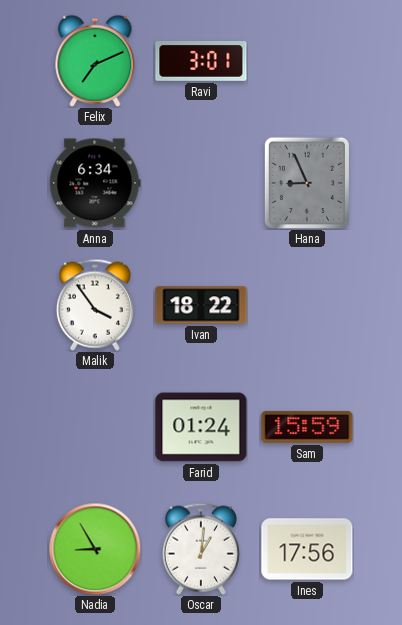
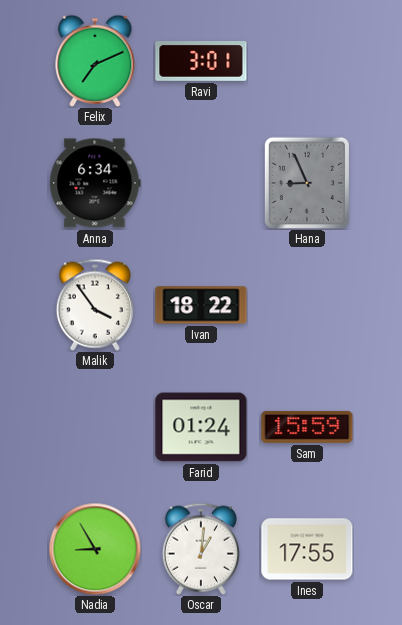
Ines: 17:56 -> 17:55 (307, 549)
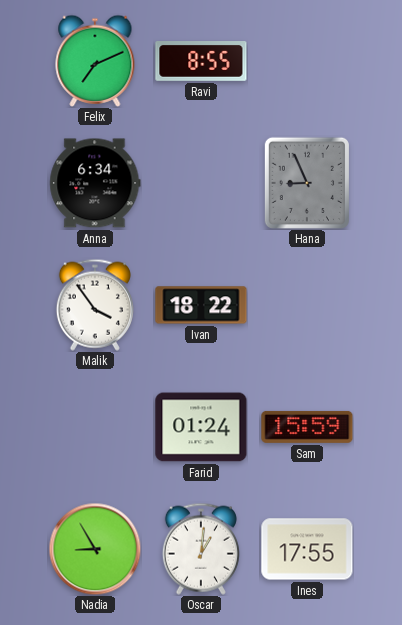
Ravi: 3:01 -> 8:55 (201, 62)
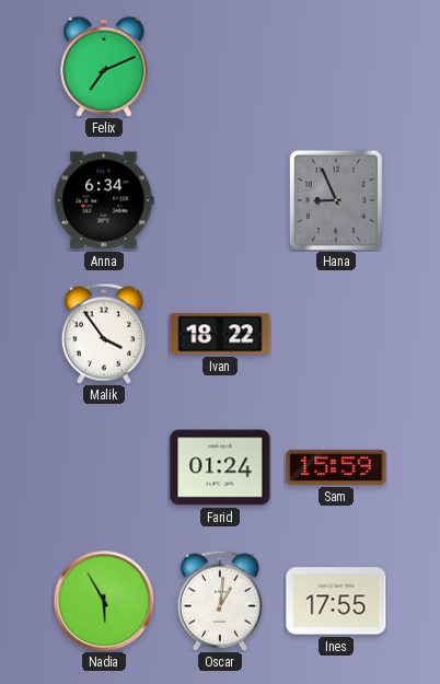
Ravi: 8:55 -> none (201, 62)
Nadia: 8:55 -> 5:55 (104, 601)
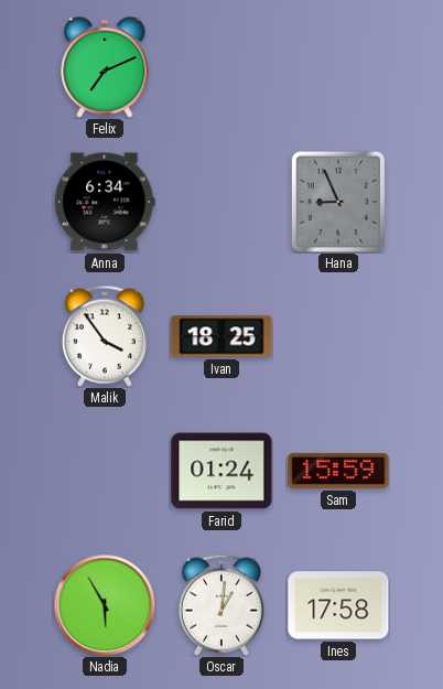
Ivan: 18:22 -> 18:25 (221, 336)
Ines: 17:55 -> 17:58 (338, 605)
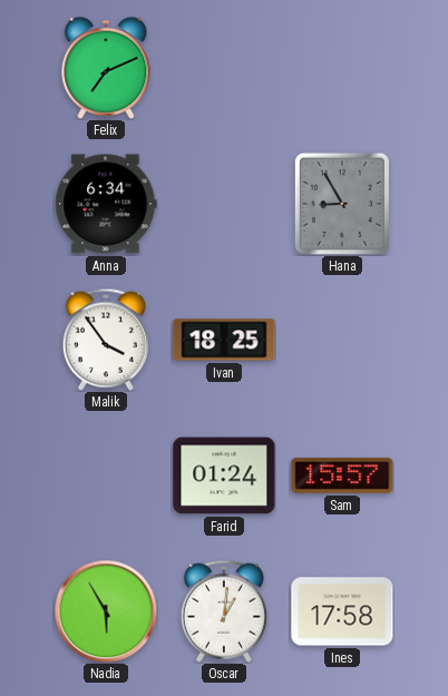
Hana: 8:56 -> 8:55 (342, 204)
Sam: 15:59 -> 15:57 (342, 476)
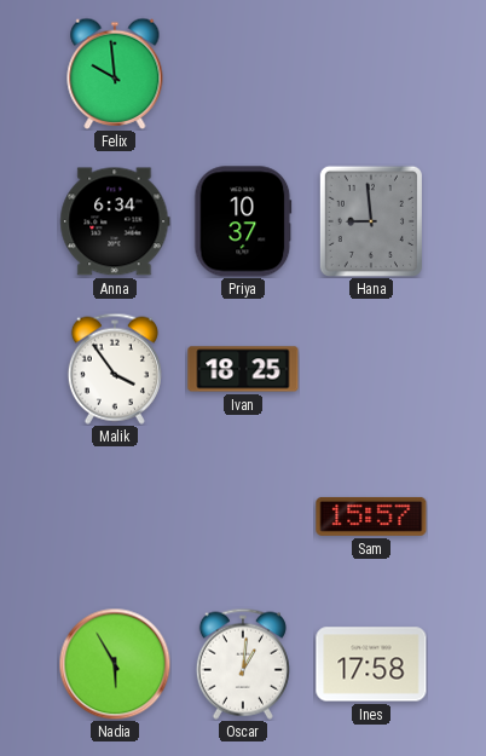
Felix: 7:11 -> 9:59 (115, 74)
Priya: none -> 10:37 (243, 221)
Hana: 8:55 -> 8:59 (371, 221)
Farid: 01:24 -> none (224, 476)
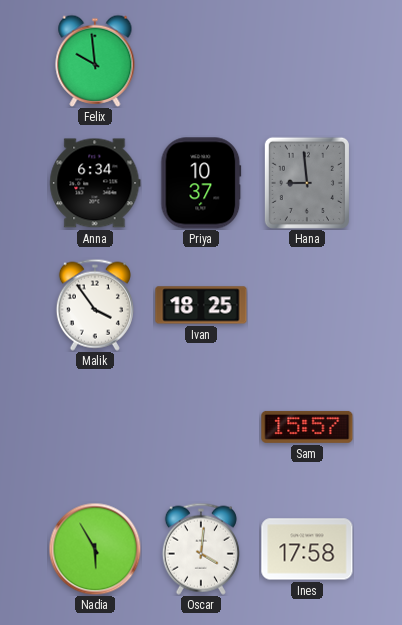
Oscar: 1:01 -> 4:01 (201, 549)
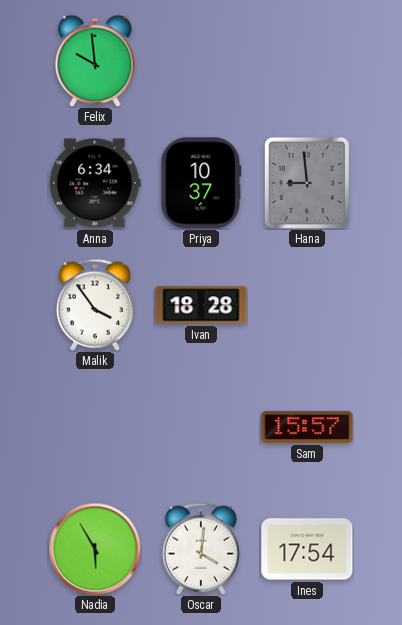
Ivan: 18:25 -> 18:28 (201, 305)
Ines: 17:58 -> 17:54 (307, 549)
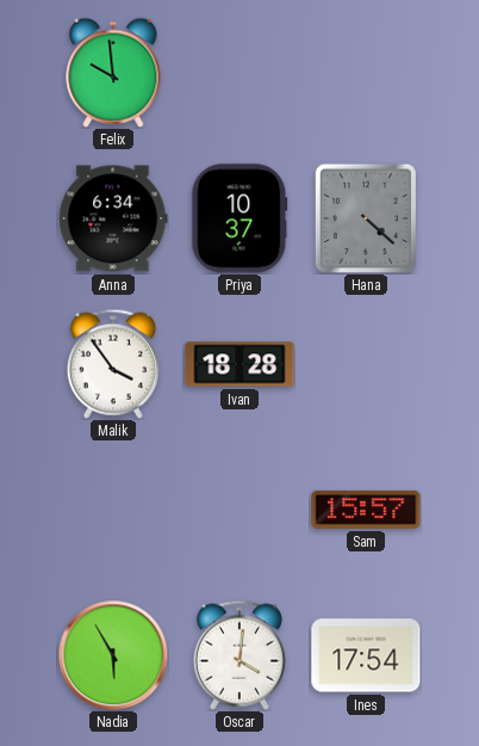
Hana: 8:59 -> 4:22 (366, 218)
